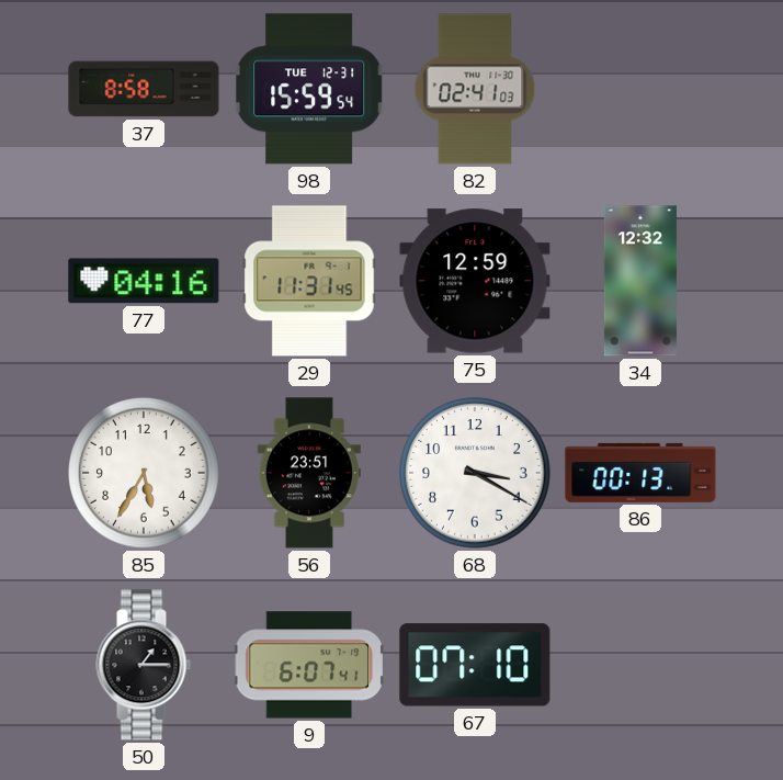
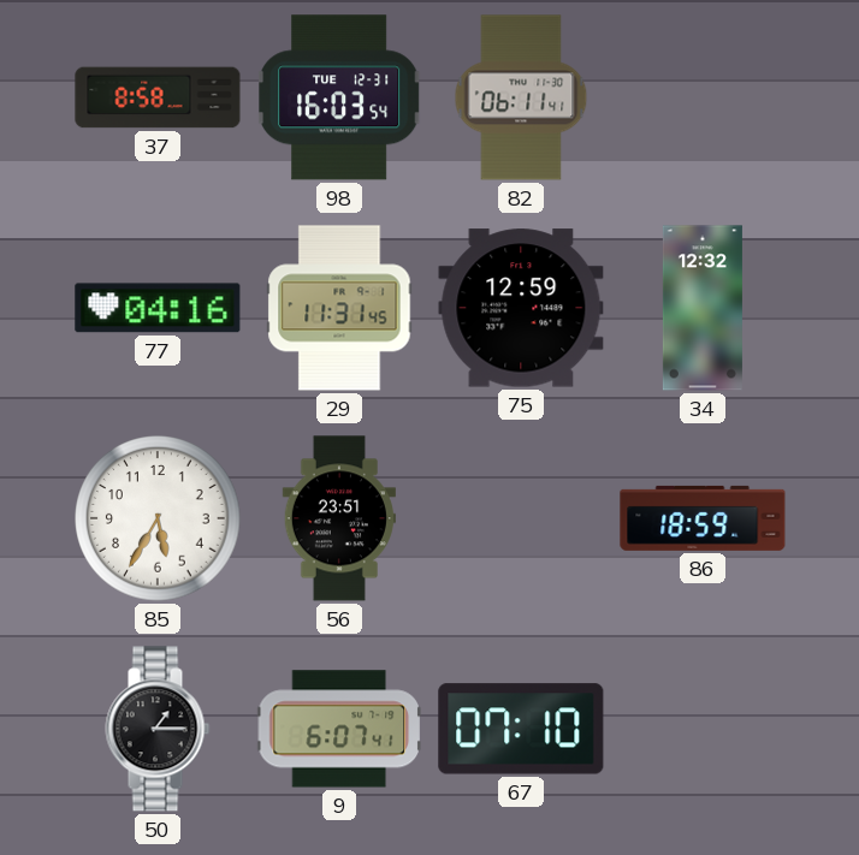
98: 15:59 -> 16:03 (340, 97)
82: 02:41 -> 06:11 (521, 97)
68: 3:20 -> none (475, 473)
86: 00:13 -> 18:59 (703, 518)
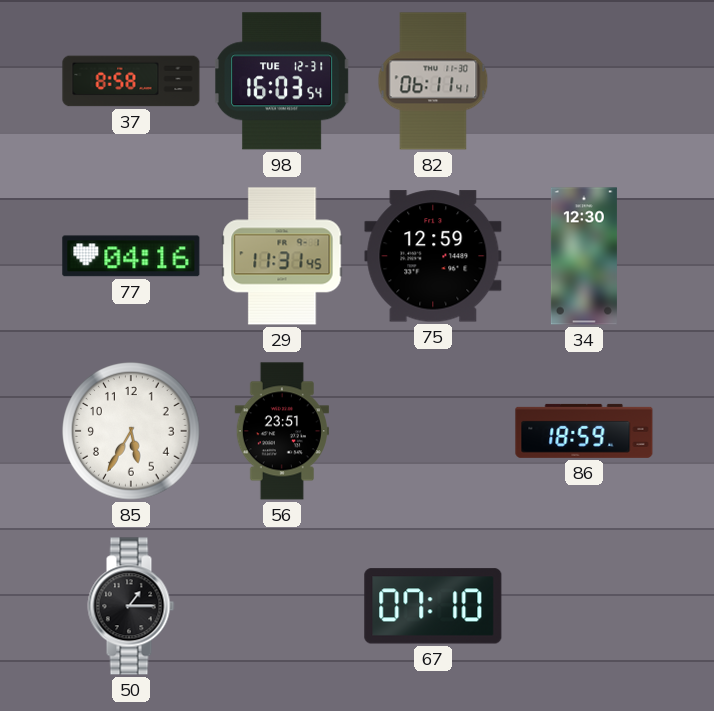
34: 12:32 -> 12:30 (584, 256)
9: 6:07 -> none (339, 729)
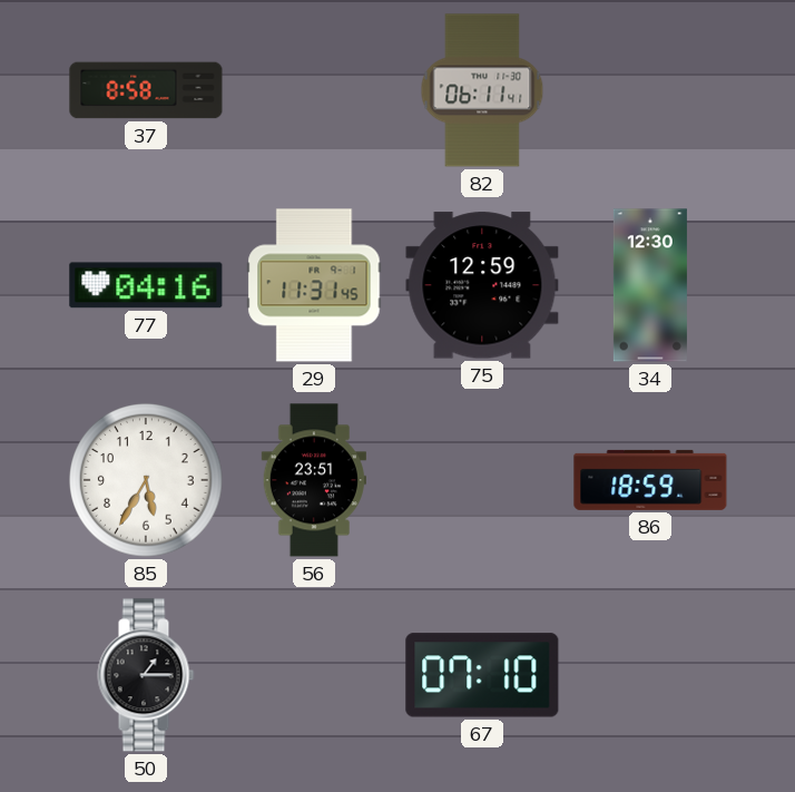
98: 16:03 -> none (283, 81)
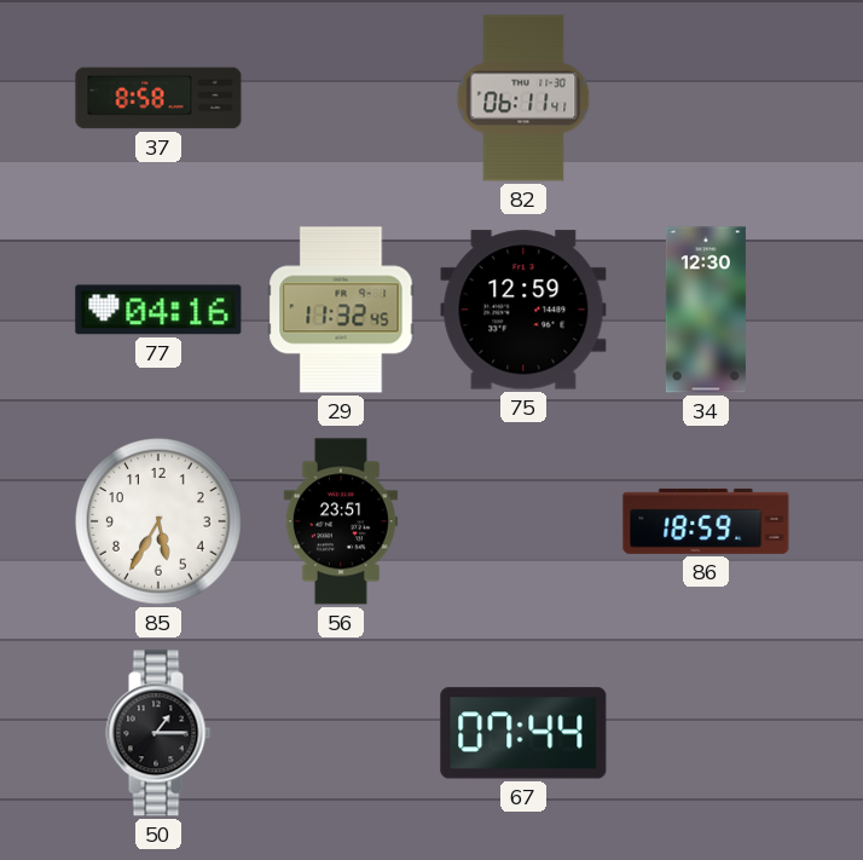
29: 11:31 -> 11:32 (341, 310)
67: 07:10 -> 07:44 (523, 733)
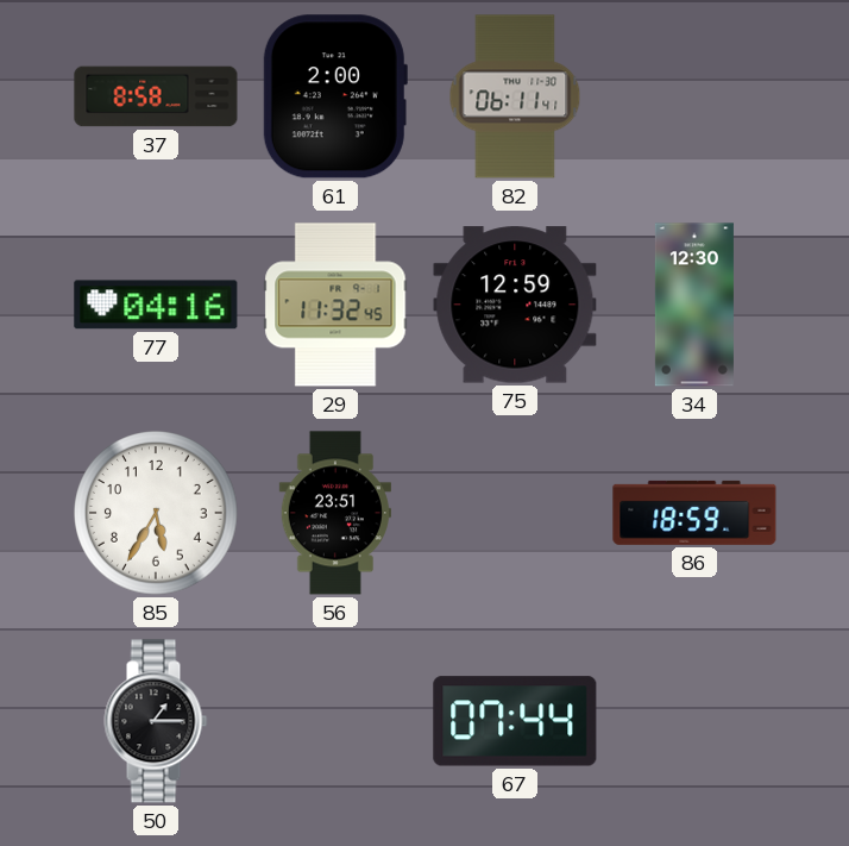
61: none -> 2:00 (335, 96)
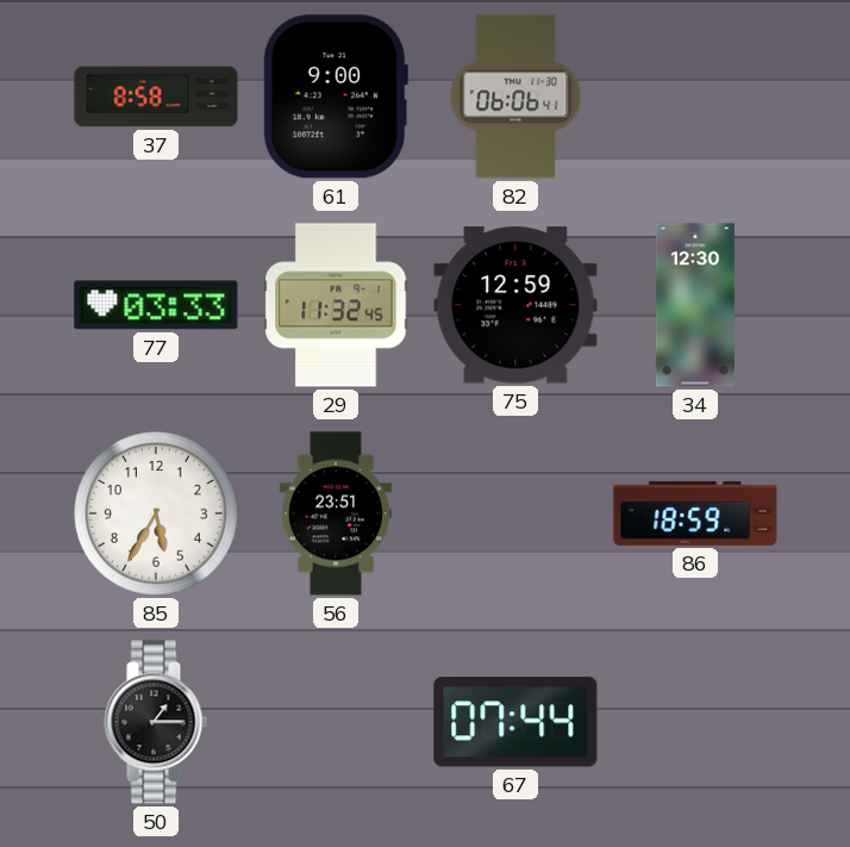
61: 2:00 -> 9:00 (336, 96)
82: 06:11 -> 06:06 (515, 96)
77: 04:16 -> 03:33 (156, 305)
